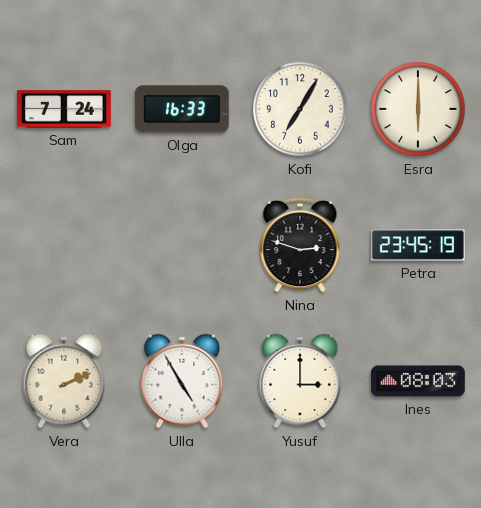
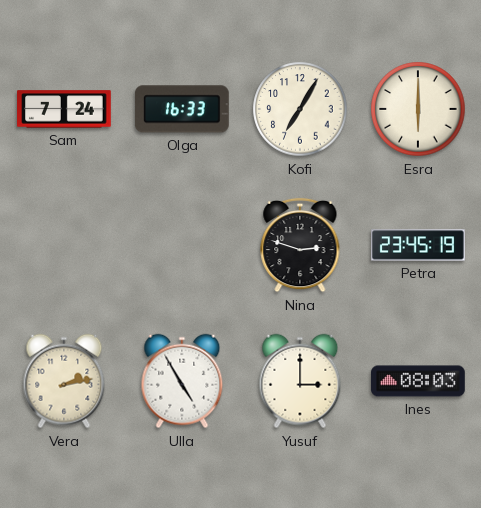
Vera: 2:11 -> 2:13 (64, 381)
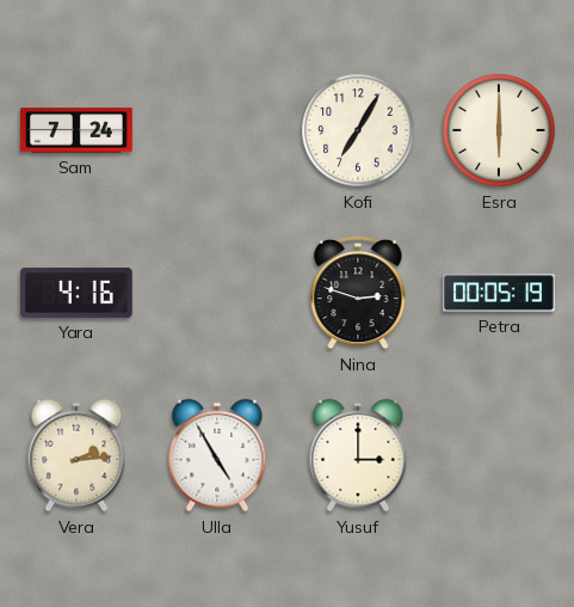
Olga: 16:33 -> none (183, 109)
Yara: none -> 4:16 (78, 293)
Petra: 23:45 -> 00:05 (499, 293)
Vera: 2:13 -> 2:14 (76, 455)
Ines: 08:03 -> none (418, 381)
